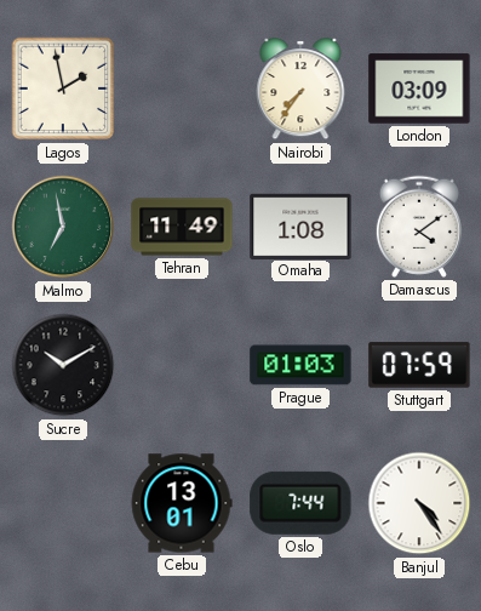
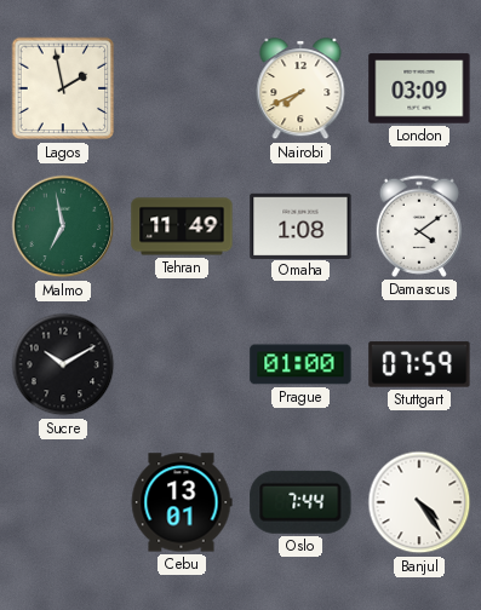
Nairobi: 7:36 -> 7:41 (300, 90)
Prague: 01:03 -> 01:00 (300, 364)
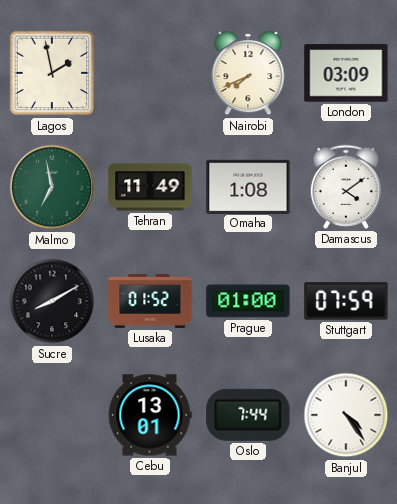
Sucre: 10:10 -> 8:10 (52, 301)
Lusaka: none -> 01:52 (150, 302)
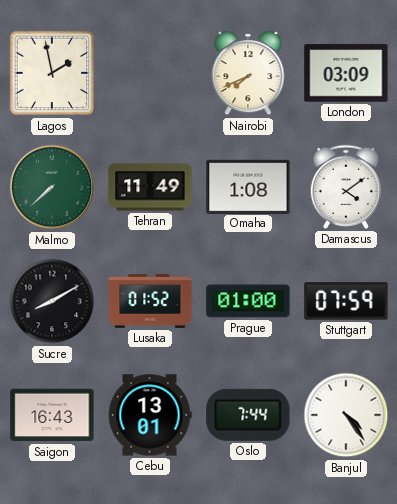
Malmo: 6:58 -> 7:38 (52, 187)
Saigon: none -> 16:43 (52, 415)
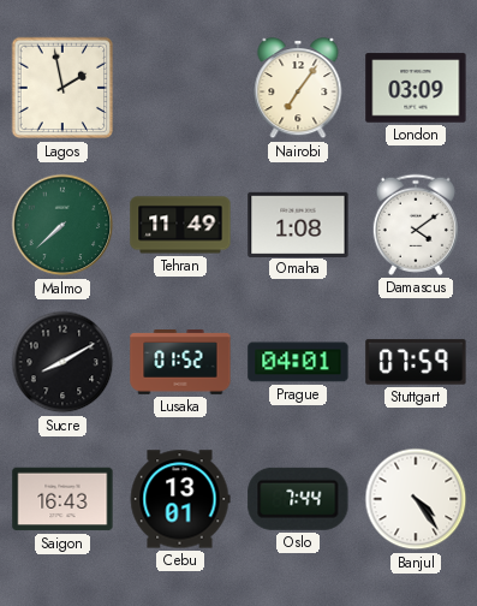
Nairobi: 7:41 -> 7:06 (298, 89)
Prague: 01:00 -> 04:01 (298, 362)
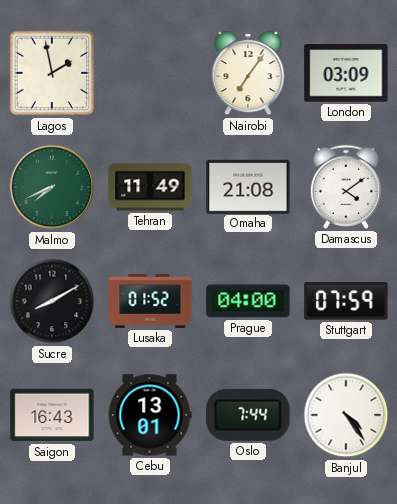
Malmo: 7:38 -> 7:41 (52, 187)
Omaha: 1:08 -> 21:08 (248, 186)
Prague: 04:01 -> 04:00 (248, 301)
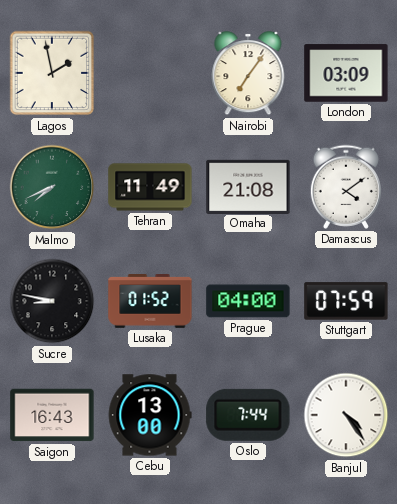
Sucre: 8:10 -> 8:47 (52, 301)
Cebu: 13:01 -> 13:00 (150, 415)
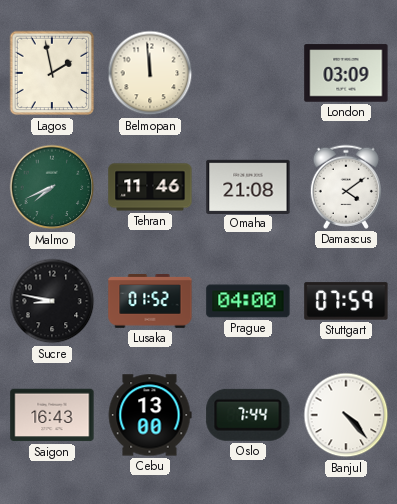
Belmopan: none -> 11:59 (150, 73)
Nairobi: 7:06 -> none (248, 74)
Tehran: 11:49 -> 11:46 (150, 187)
Banjul: 4:24 -> 4:23 (346, 415)
